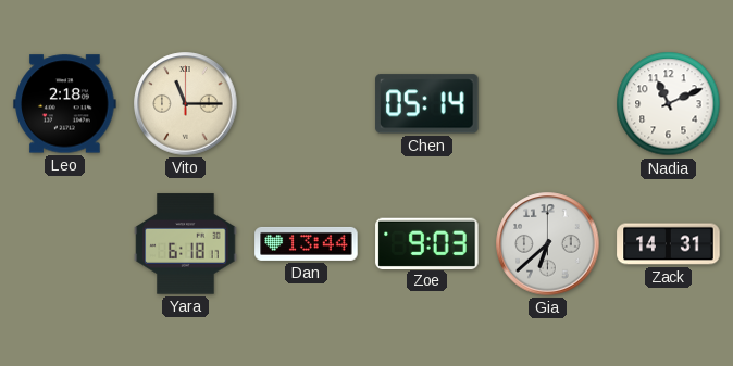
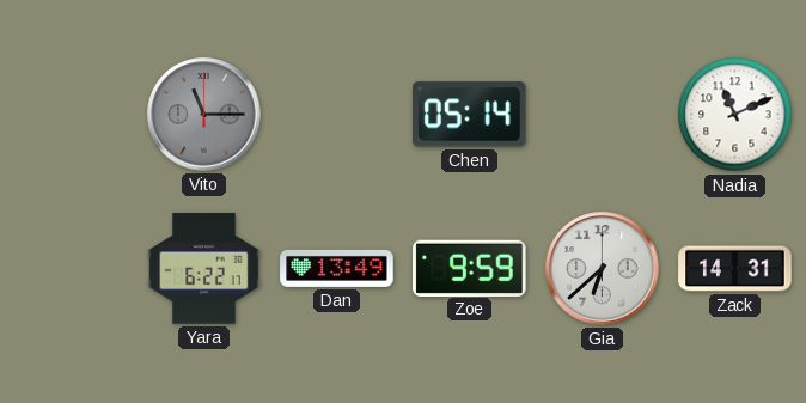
Leo: 2:18 -> none (65, 104)
Vito dial: cream -> grey (204, 115)
Yara: 6:18 -> 6:22 (204, 269)
Dan: 13:44 -> 13:49 (337, 268)
Zoe: 9:03 -> 9:59 (470, 268)
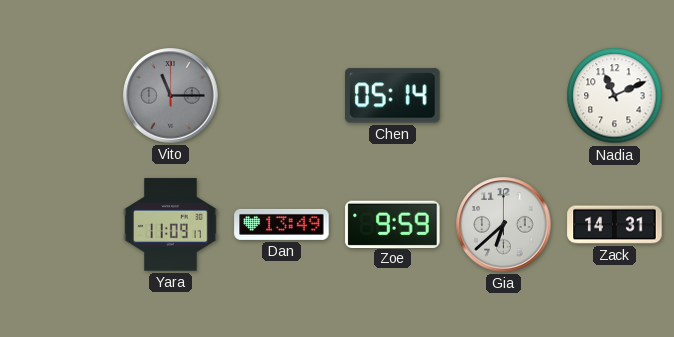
Yara: 6:22 -> 11:09 (171, 225)
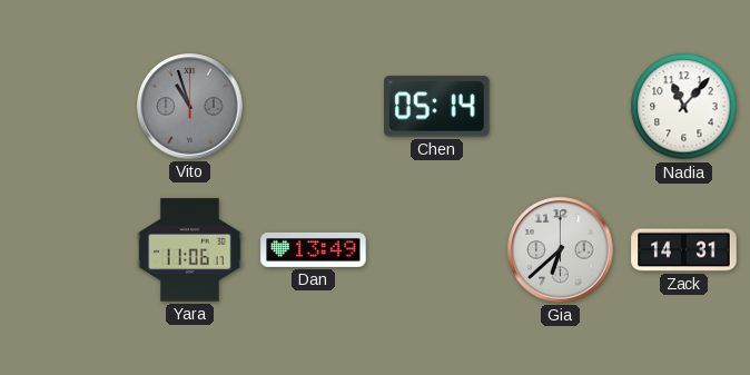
Vito: 11:15 -> 10:57 (190, 107)
Nadia: 11:11 -> 11:07 (684, 107)
Yara: 11:09 -> 11:06 (190, 250)
Zoe: 9:59 -> none (393, 224)
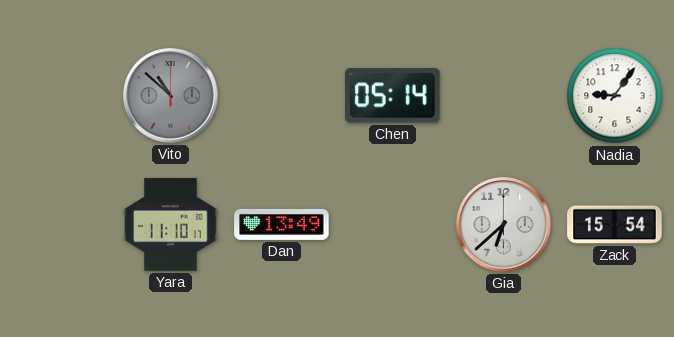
Vito: 10:57 -> 10:52 (171, 96)
Nadia: 11:07 -> 9:06 (615, 96)
Yara: 11:06 -> 11:10 (171, 225)
Zack: 14:31 -> 15:54 (615, 225)
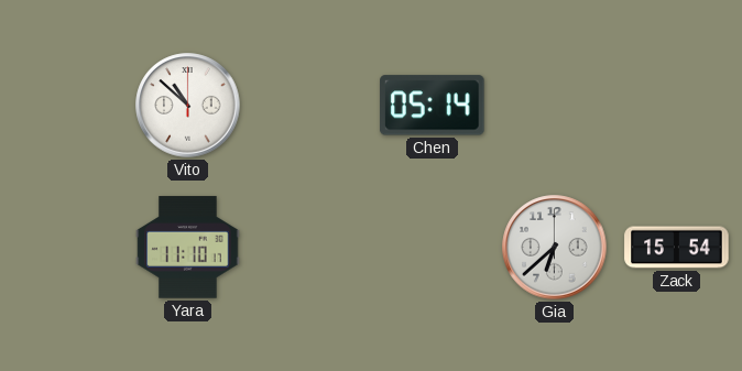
Vito dial: grey -> white (188, 106)
Nadia: 9:06 -> none (615, 96)
Dan: 13:49 -> none (282, 224)
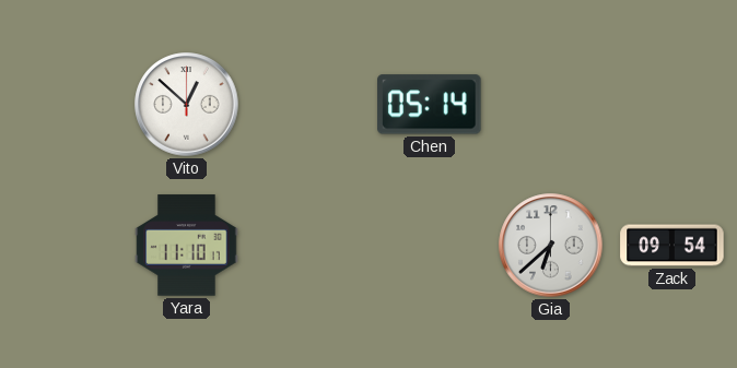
Vito: 10:52 -> 12:52 (187, 105)
Zack: 15:54 -> 09:54 (672, 246)
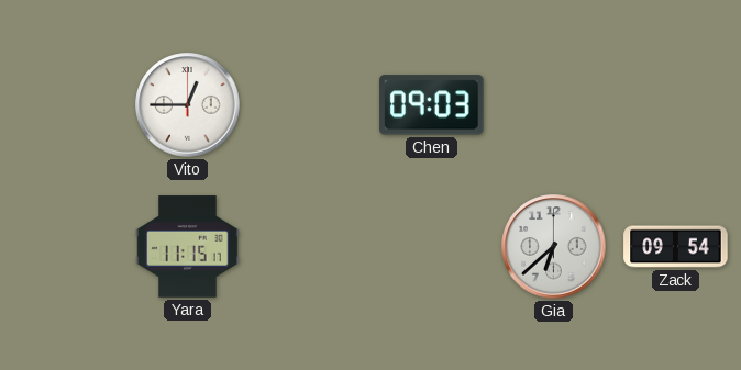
Vito: 12:52 -> 12:45 (188, 105)
Chen: 05:14 -> 09:03 (432, 105)
Yara: 11:10 -> 11:15 (188, 247)
